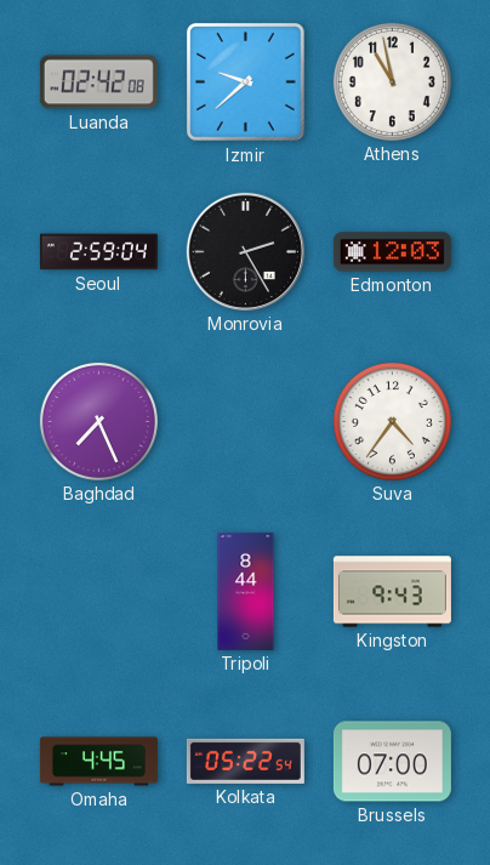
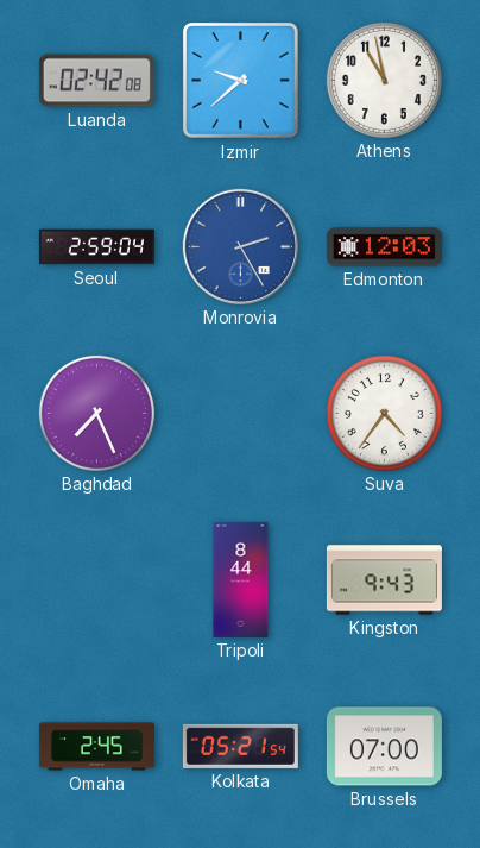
Monrovia dial: black -> blue (240, 246)
Omaha: 4:45 -> 2:45 (96, 747)
Kolkata: 05:22 -> 05:21 (240, 746)
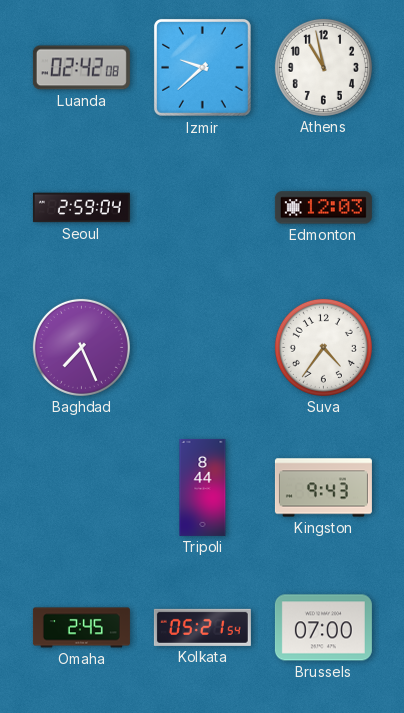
Monrovia: 2:25 -> none (240, 246)
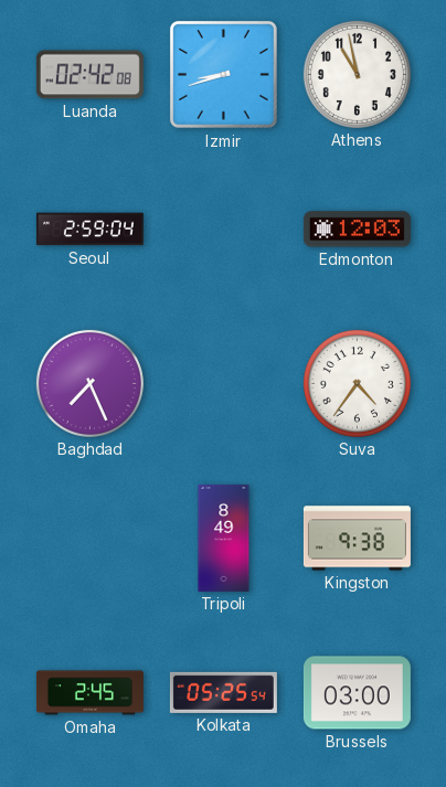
Izmir: 9:38 -> 8:42 (223, 74)
Tripoli: 8:44 -> 8:49 (224, 538)
Kingston: 9:43 -> 9:38 (357, 539)
Kolkata: 05:21 -> 05:25 (223, 692)
Brussels: 07:00 -> 03:00 (357, 693)
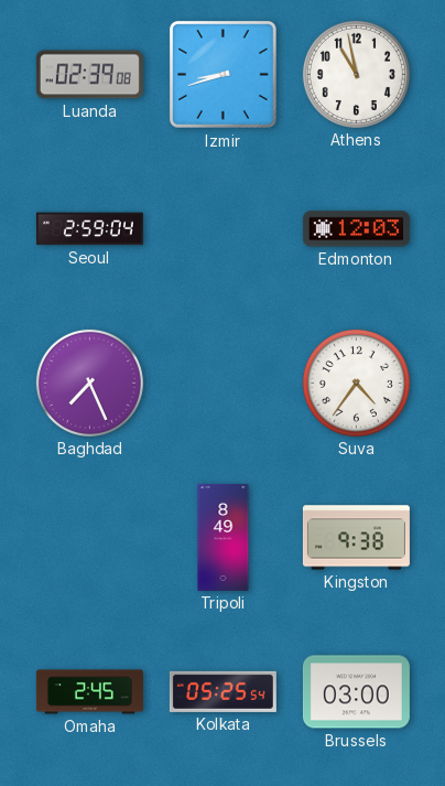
Luanda: 02:42 -> 02:39 (89, 75)
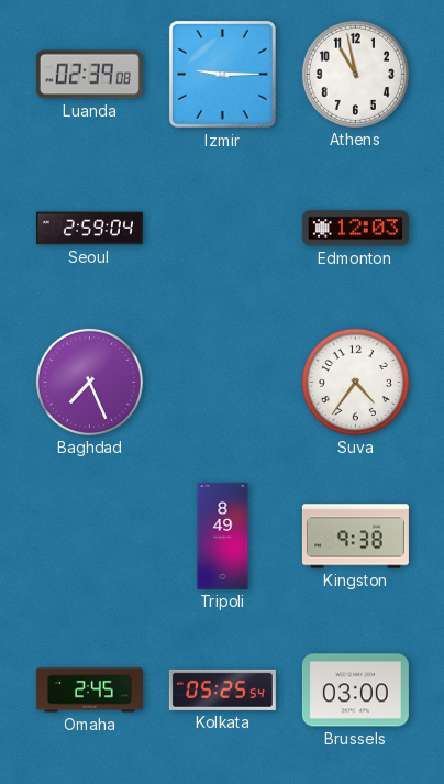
Izmir: 8:42 -> 9:15 (222, 74)
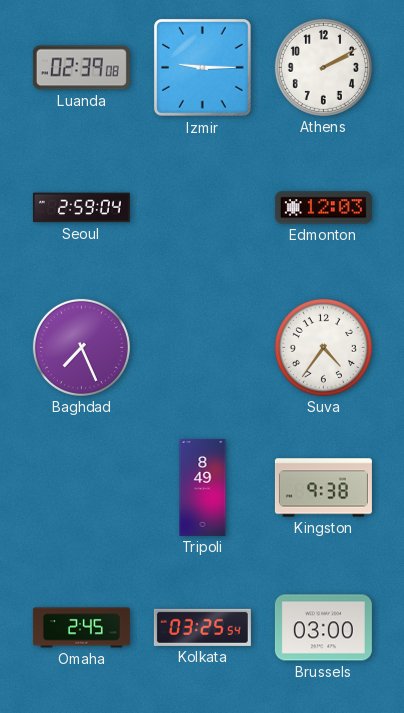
Athens: 10:58 -> 2:10 (323, 67)
Kolkata: 05:25 -> 03:25 (202, 627)
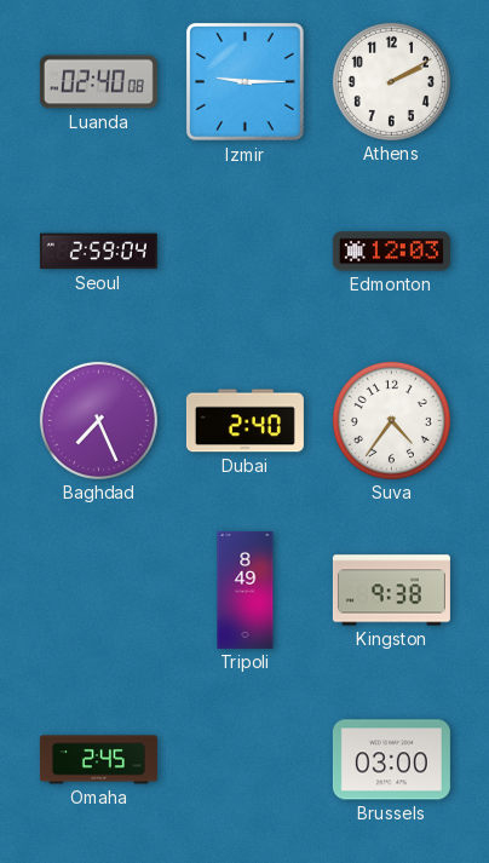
Luanda: 02:39 -> 02:40 (98, 82)
Dubai: none -> 2:40 (244, 421)
Kolkata: 03:25 -> none (202, 627)
